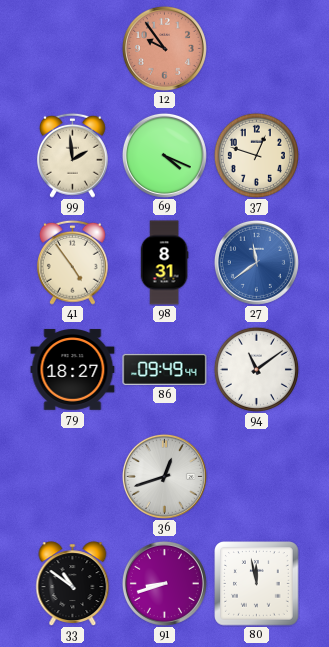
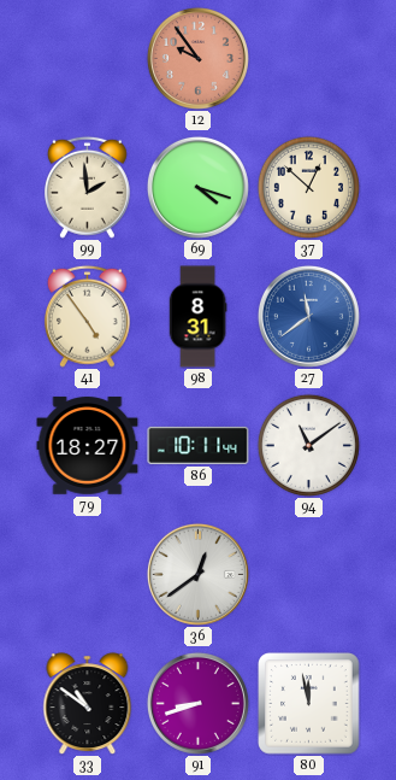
69: 4:19 -> 4:18 (197, 187)
37: 12:48 -> 12:52 (308, 187)
86: 09:49 -> 10:11 (199, 445)
36: 12:42 -> 12:39 (197, 574)
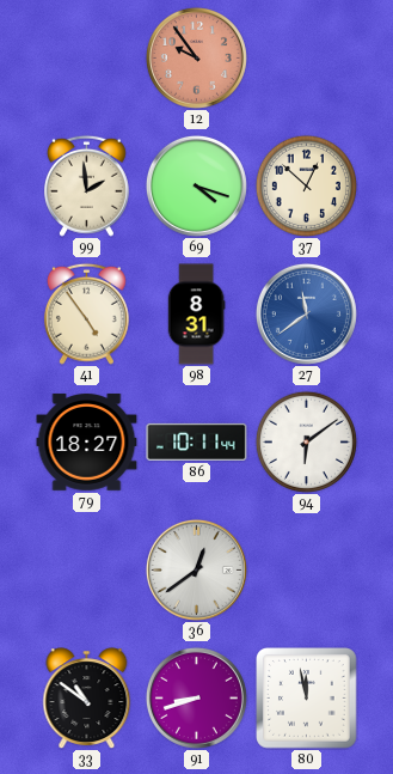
94: 11:09 -> 6:09 (306, 441)
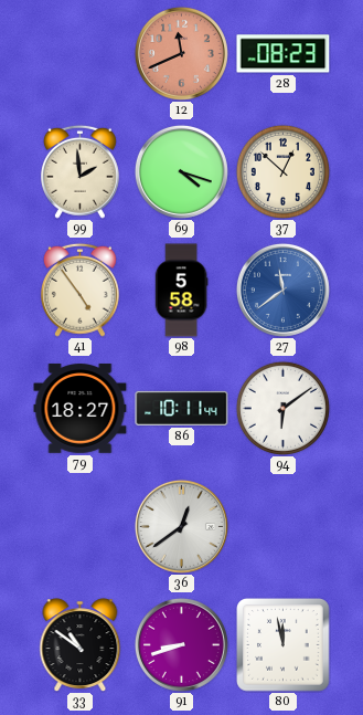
12: 9:54 -> 11:41 (181, 53)
28: none -> 08:23 (284, 54)
98: 8:31 -> 5:58 (181, 291)
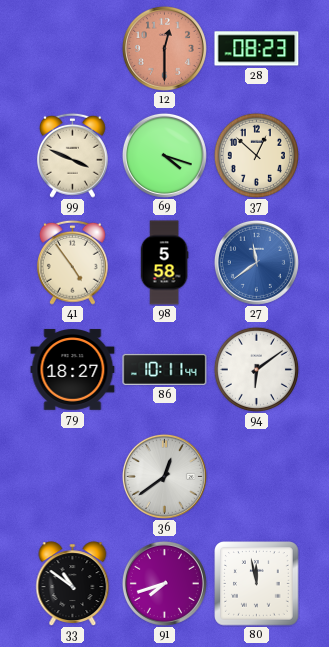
12: 11:41 -> 12:30 (164, 48)
99: 1:59 -> 3:49 (72, 155)
91: 8:42 -> 7:42 (164, 583)
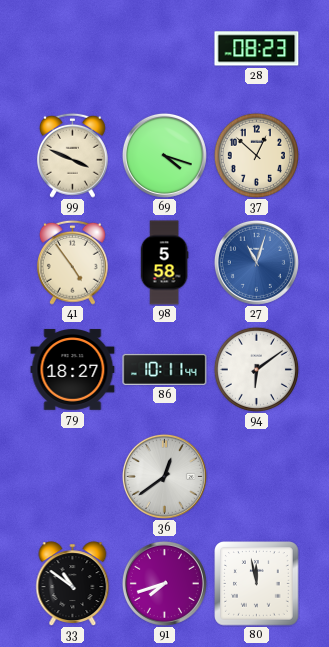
12: 12:30 -> none (164, 48)
27: 11:39 -> 11:03 (256, 262)
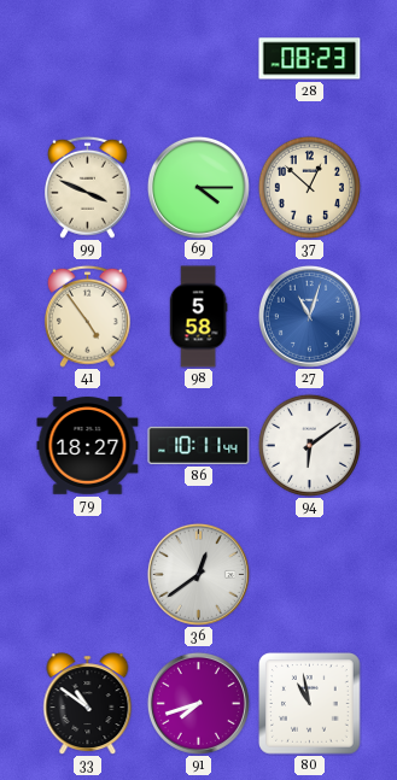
69: 4:18 -> 4:15 (198, 187)
80: 11:58 -> 10:58 (310, 704)
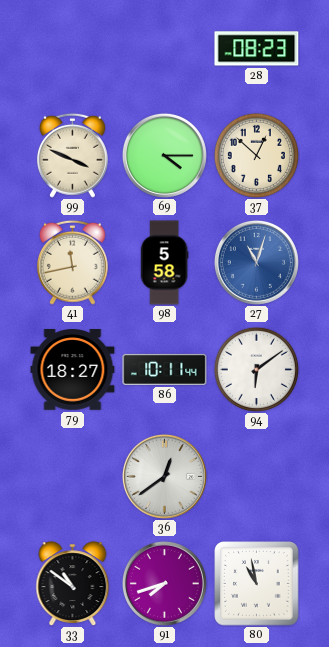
41: 4:54 -> 11:43 (72, 262)
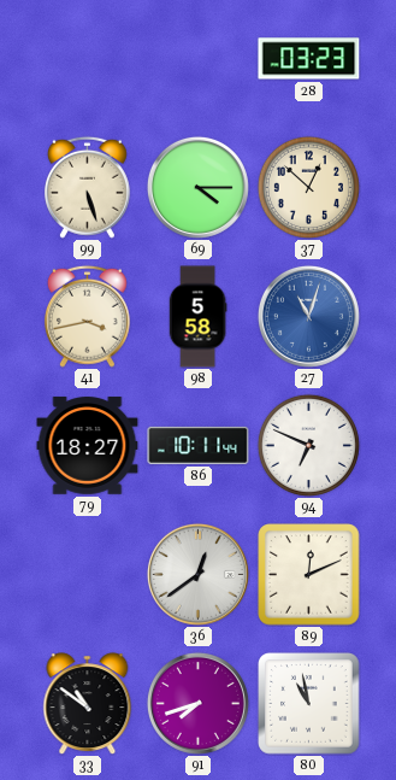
28: 08:23 -> 03:23 (309, 59)
99: 3:49 -> 5:27 (87, 187)
41: 11:43 -> 3:43 (87, 316)
94: 6:09 -> 6:49 (308, 445)
89: none -> 12:11 (309, 575)
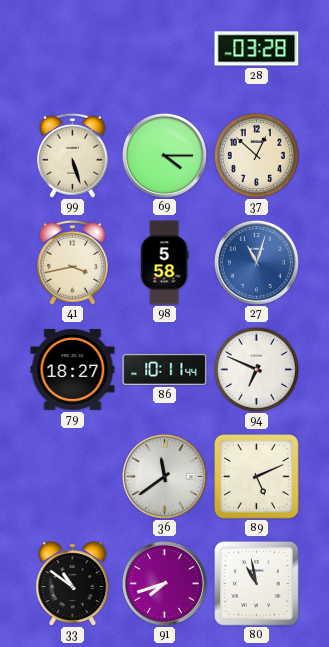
28: 03:23 -> 03:28 (257, 49)
36: 12:39 -> 11:39 (164, 476)
89: 12:11 -> 5:11 (257, 477)
